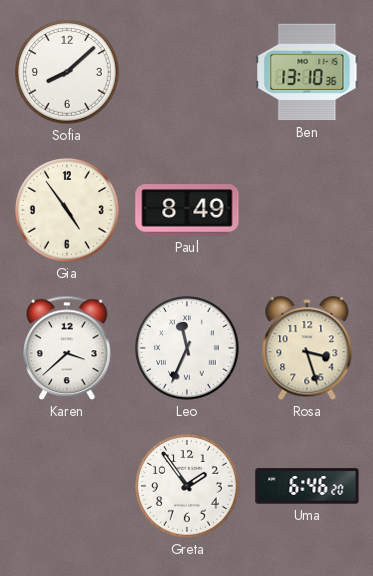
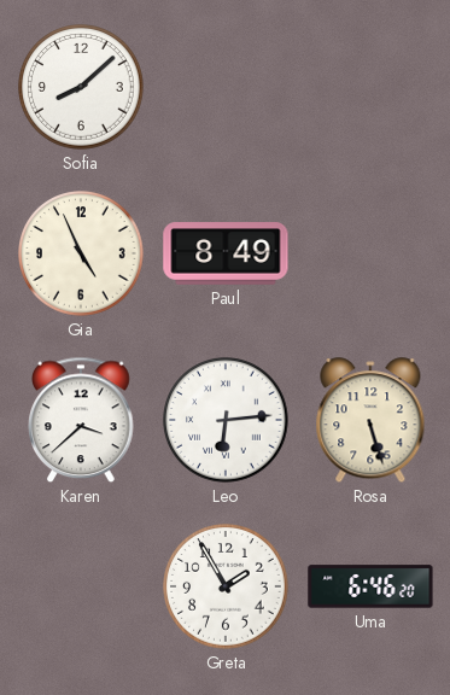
Ben: 13:10 -> none (307, 72)
Gia: 4:54 -> 4:56 (81, 253)
Leo: 11:34 -> 6:14 (226, 420)
Rosa: 3:27 -> 5:27 (370, 421)
Greta: 1:54 -> 1:55 (226, 586)
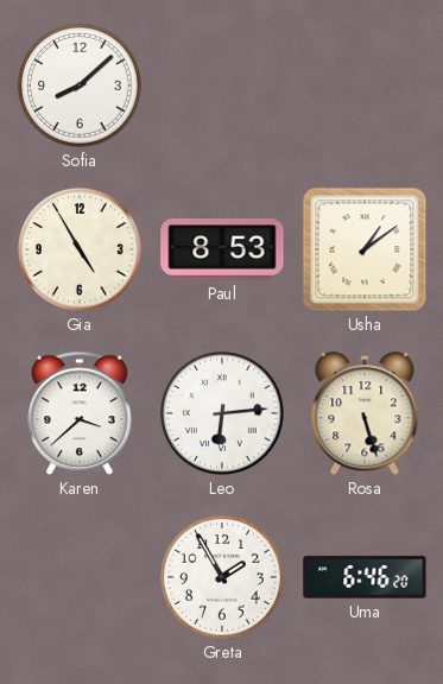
Gia: 4:56 -> 4:55 (80, 249)
Paul: 8:49 -> 8:53 (222, 249)
Usha: none -> 1:09 (365, 249)
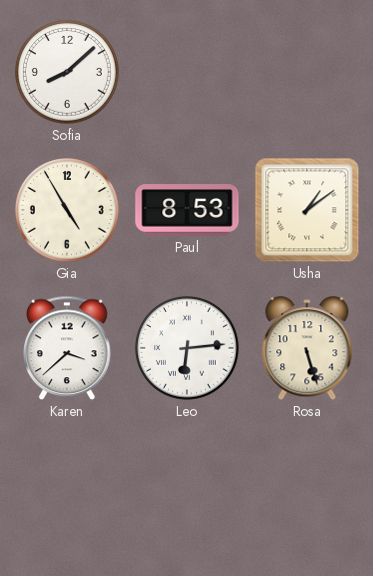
Greta: 1:55 -> none (222, 577)
Uma: 6:46 -> none (365, 577)
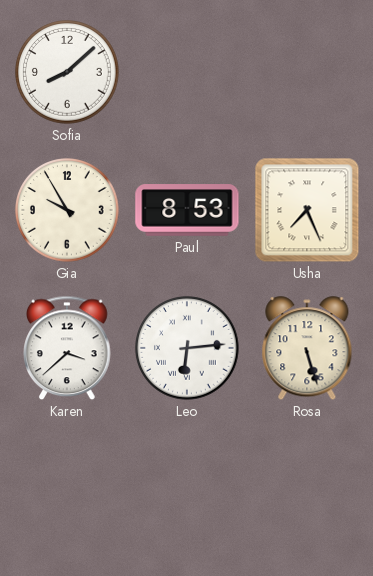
Gia: 4:55 -> 9:55 (67, 210)
Usha: 1:09 -> 7:26 (307, 210)
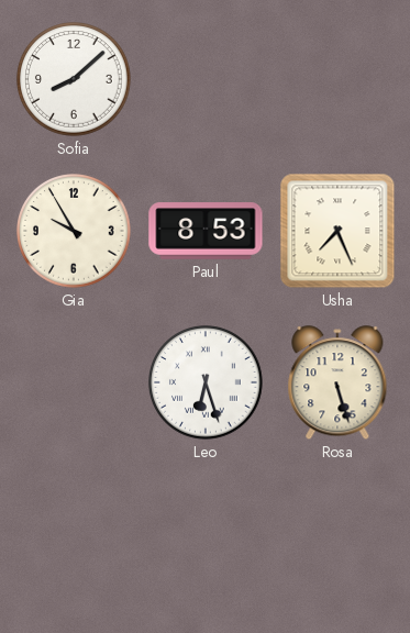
Karen: 3:38 -> none (67, 348)
Leo: 6:14 -> 6:27 (206, 382)
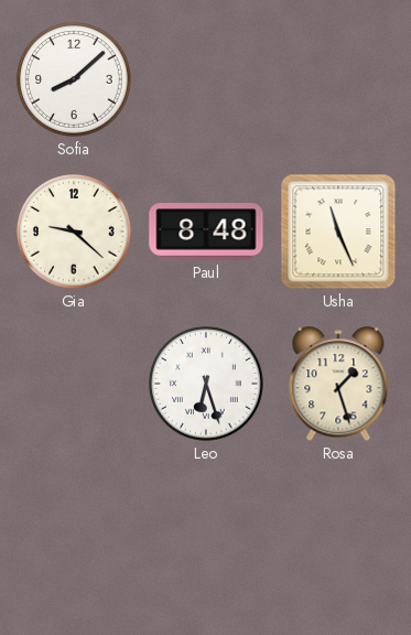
Gia: 9:55 -> 9:22 (74, 232)
Paul: 8:53 -> 8:48 (206, 232)
Usha: 7:26 -> 11:26 (338, 232)
Rosa: 5:27 -> 1:27 (338, 385)
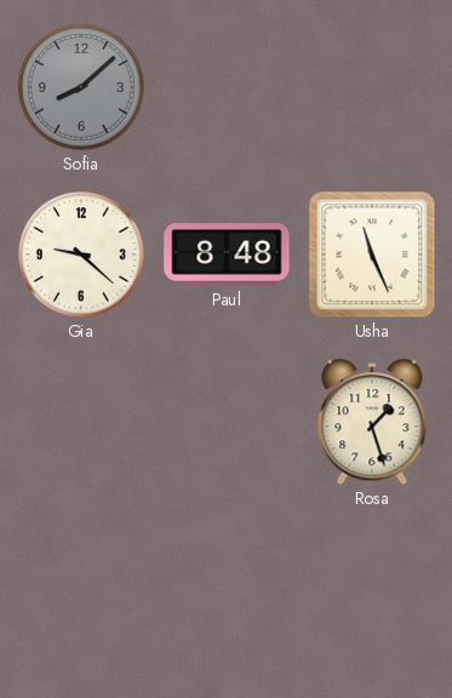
Sofia dial: white -> grey (81, 87)
Leo: 6:27 -> none (206, 384)
